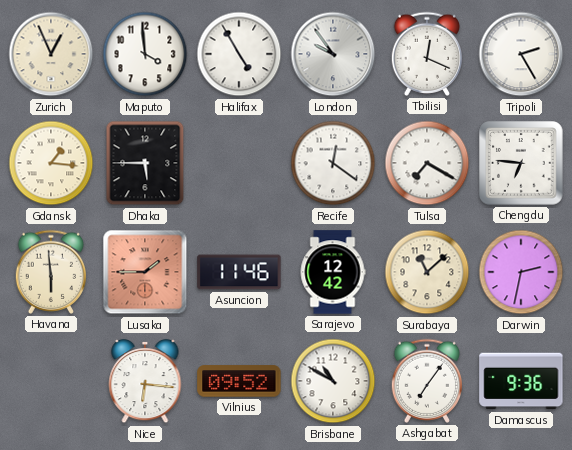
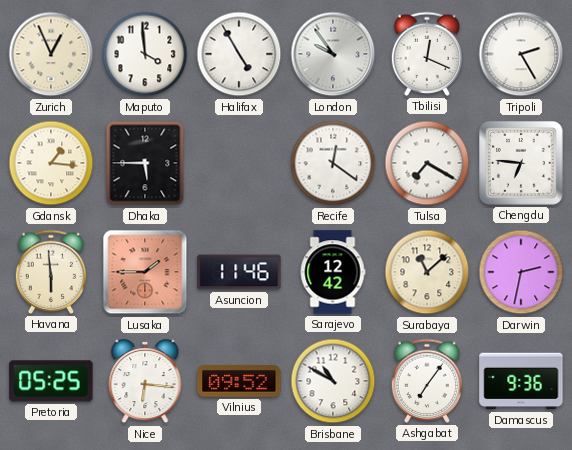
Pretoria: none -> 05:25 (51, 381)
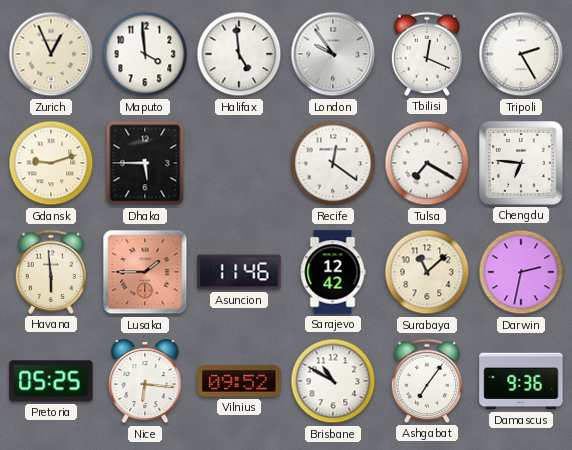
Halifax: 4:55 -> 4:59 (239, 54)
Gdansk: 1:16 -> 9:12 (51, 163)
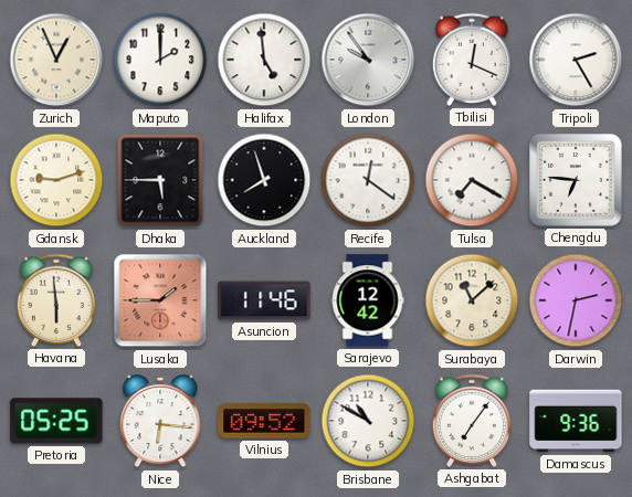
Maputo: 3:59 -> 2:00 (160, 60)
Auckland: none -> 7:57 (264, 180)
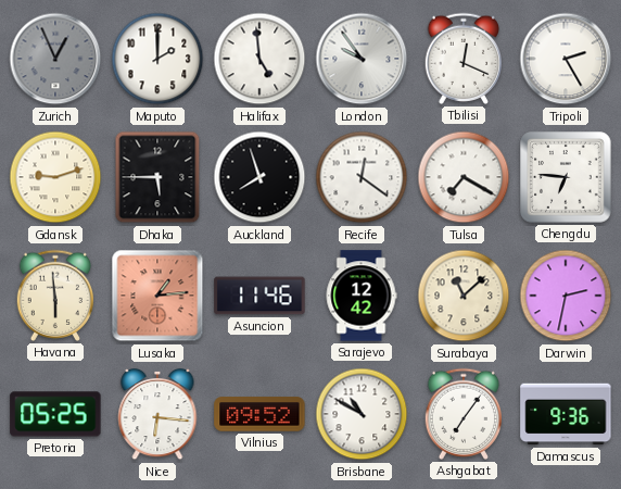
Zurich dial: cream -> grey (55, 59)
Lusaka: 1:45 -> 1:14 (157, 296)
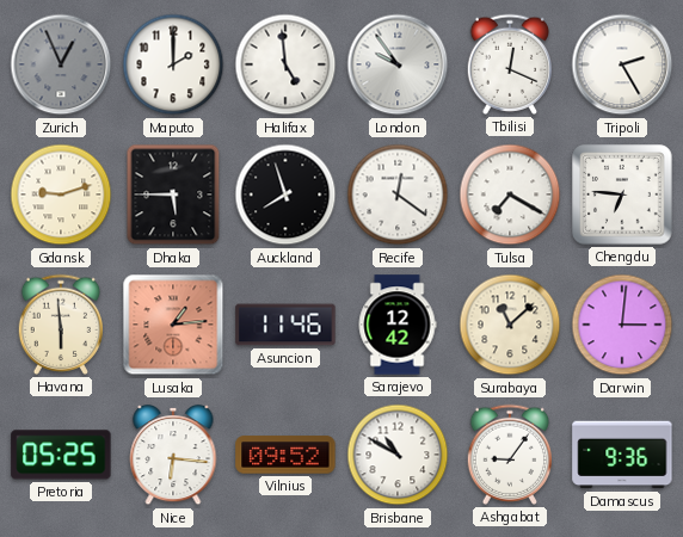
Darwin: 2:32 -> 3:01 (622, 325)
Ashgabat: 7:06 -> 9:06 (509, 455)
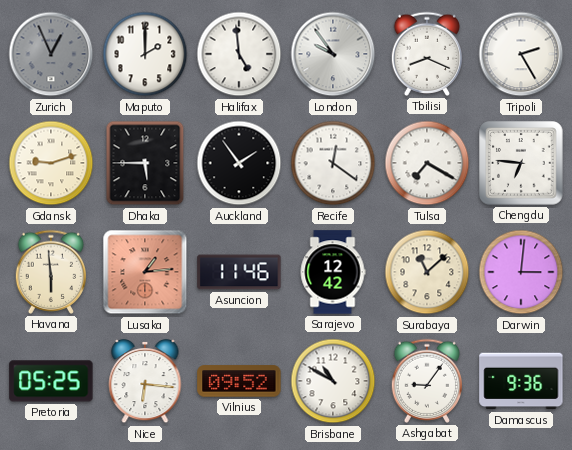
Tbilisi: 12:19 -> 8:19 (426, 54)
Auckland: 7:57 -> 1:54 (239, 163)
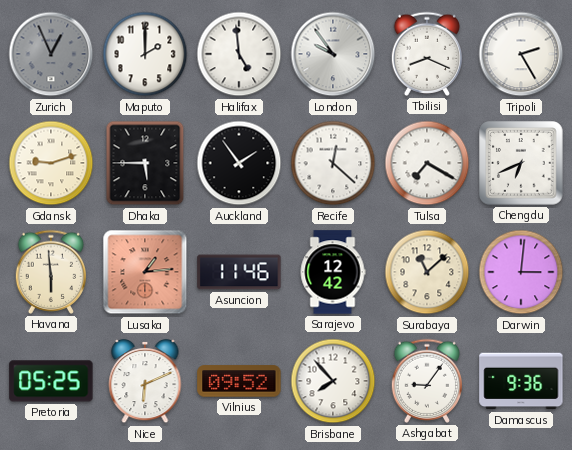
Recife: 12:21 -> 12:22 (333, 163)
Chengdu: 6:46 -> 6:41 (521, 163)
Nice: 6:16 -> 6:11 (145, 381)
Brisbane: 10:50 -> 7:53 (333, 381)
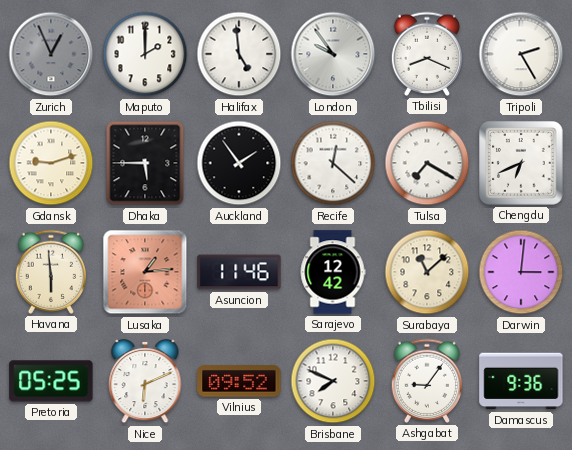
Brisbane: 7:53 -> 7:49 (333, 381)
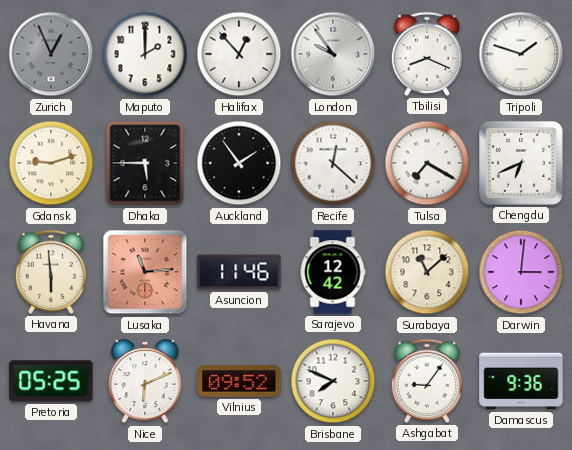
Halifax: 4:59 -> 12:53 (239, 54)
Tripoli: 2:25 -> 1:48 (521, 54)
Lusaka: 1:14 -> 11:14 (145, 272)
